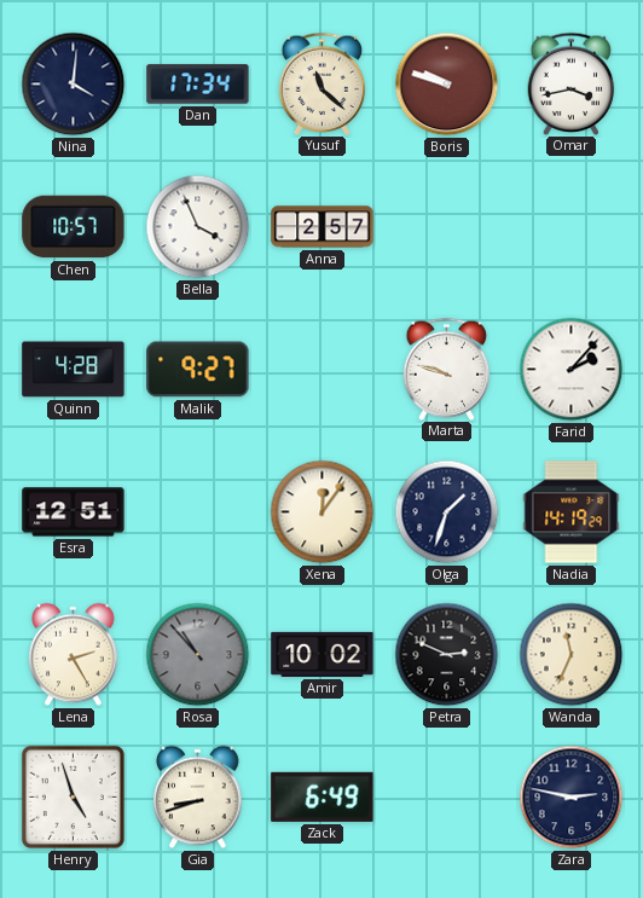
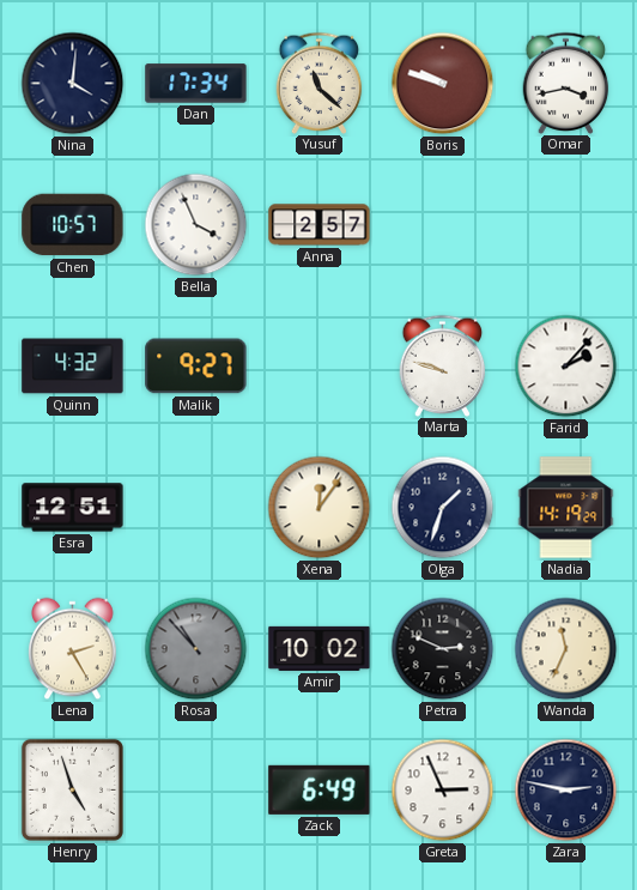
Quinn: 4:28 -> 4:32 (73, 367)
Gia: 8:42 -> none (198, 798)
Greta: none -> 2:56 (443, 791)
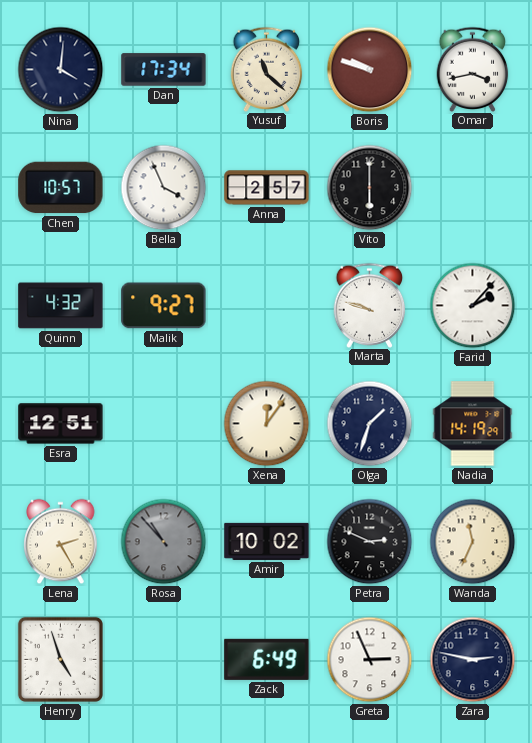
Vito: none -> 6:00 (370, 188)
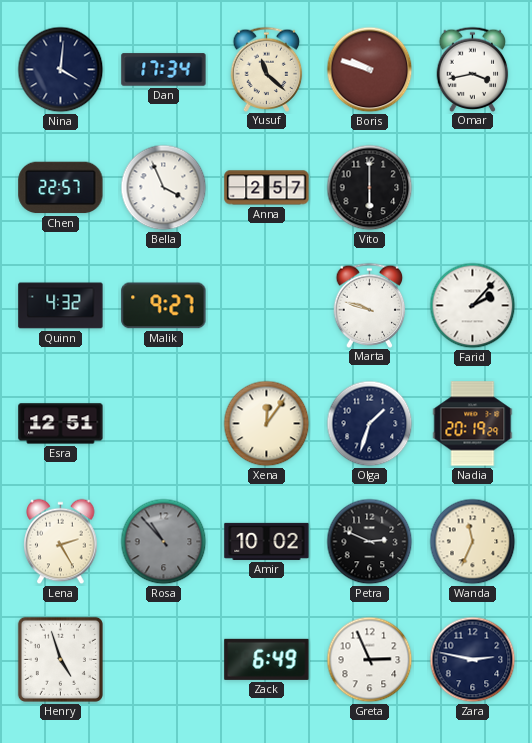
Chen: 10:57 -> 22:57 (61, 188)
Nadia: 14:19 -> 20:19 (473, 424)
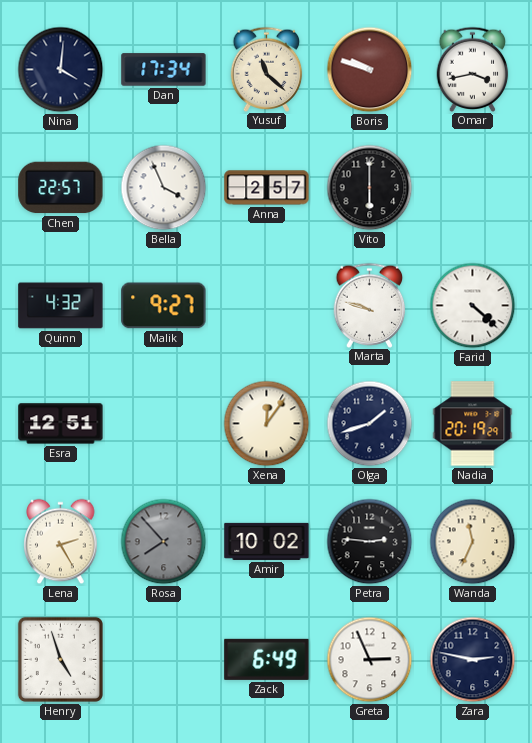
Farid: 2:07 -> 4:22 (473, 306)
Olga: 1:33 -> 1:42 (370, 424)
Rosa: 10:53 -> 7:53 (164, 542)
Petra: 2:49 -> 2:46 (370, 542)
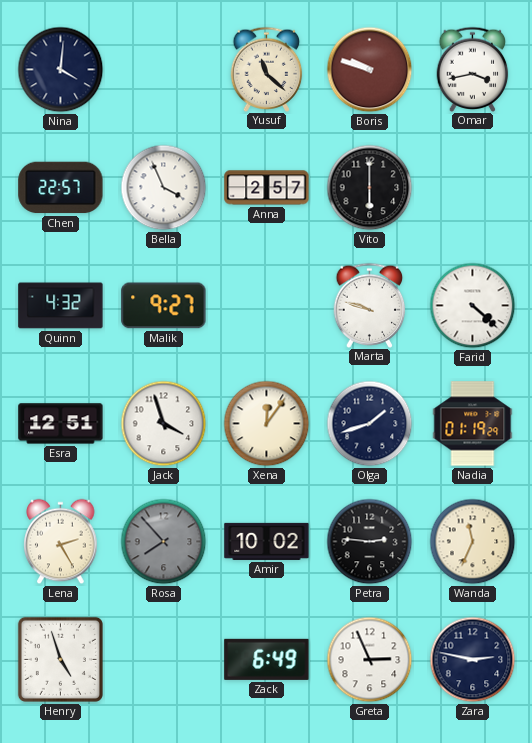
Dan: 17:34 -> none (164, 70)
Jack: none -> 3:57 (164, 424)
Nadia: 20:19 -> 01:19 (473, 424)
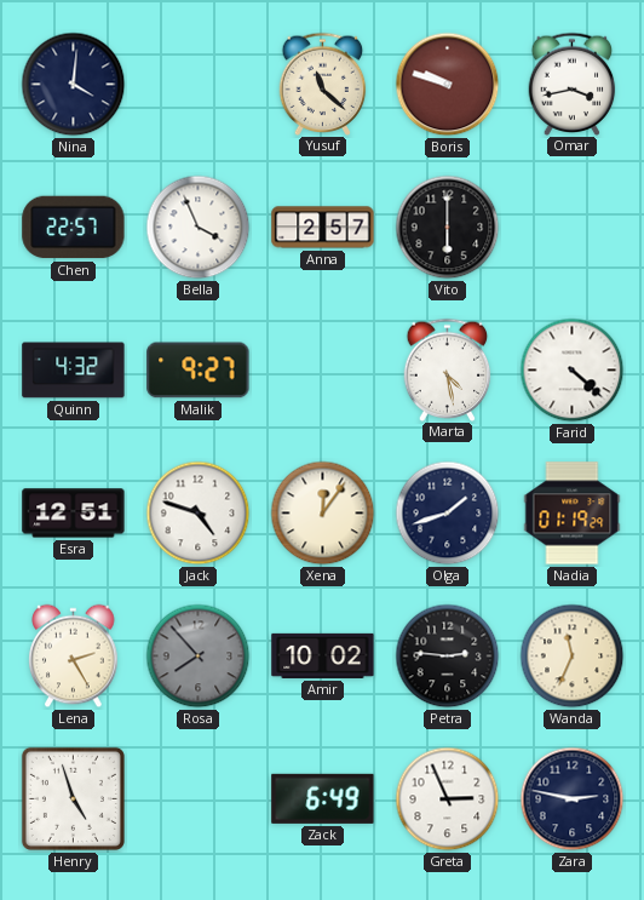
Marta: 9:48 -> 4:28 (448, 369)
Jack: 3:57 -> 4:48 (199, 514)
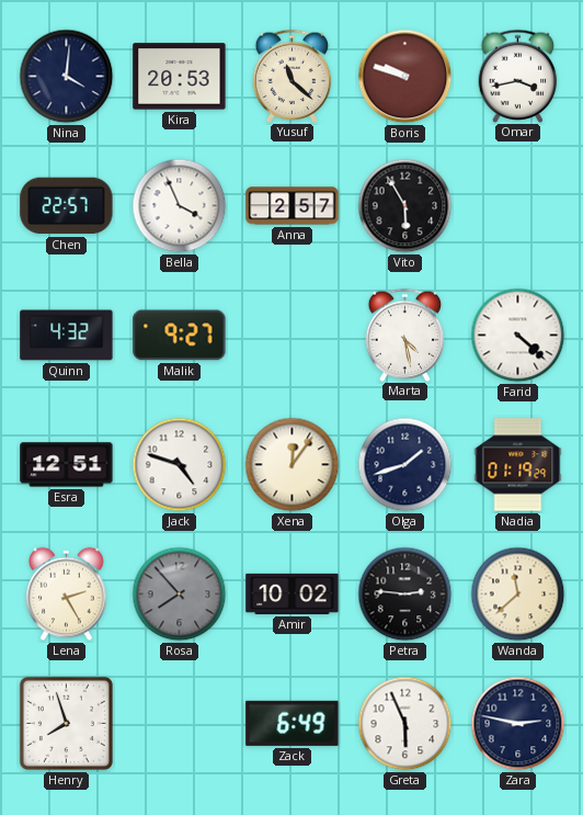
Kira: none -> 20:53 (180, 77)
Vito: 6:00 -> 5:55 (405, 206)
Wanda: 11:34 -> 11:38 (518, 595)
Henry: 4:57 -> 7:57 (66, 723)
Greta: 2:56 -> 5:56 (405, 724)
